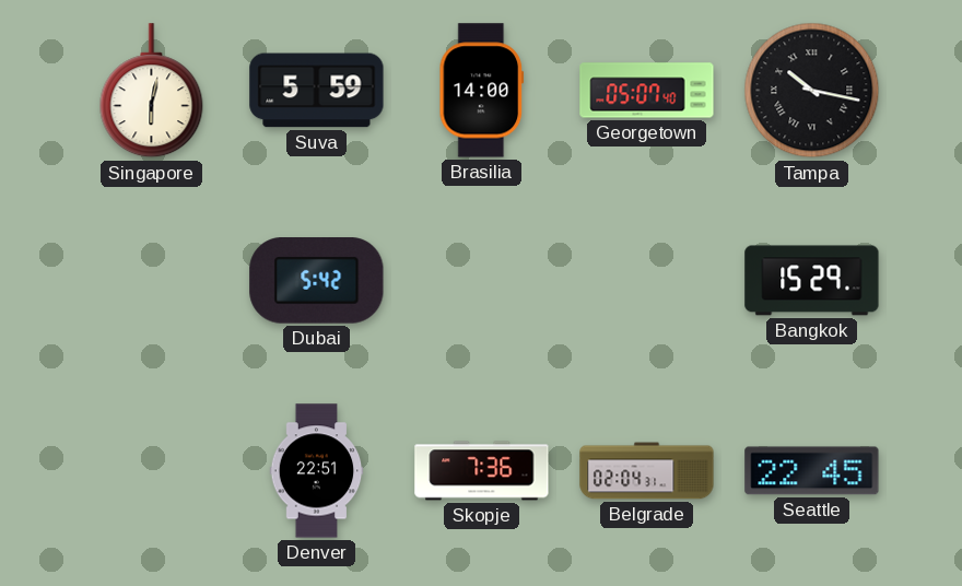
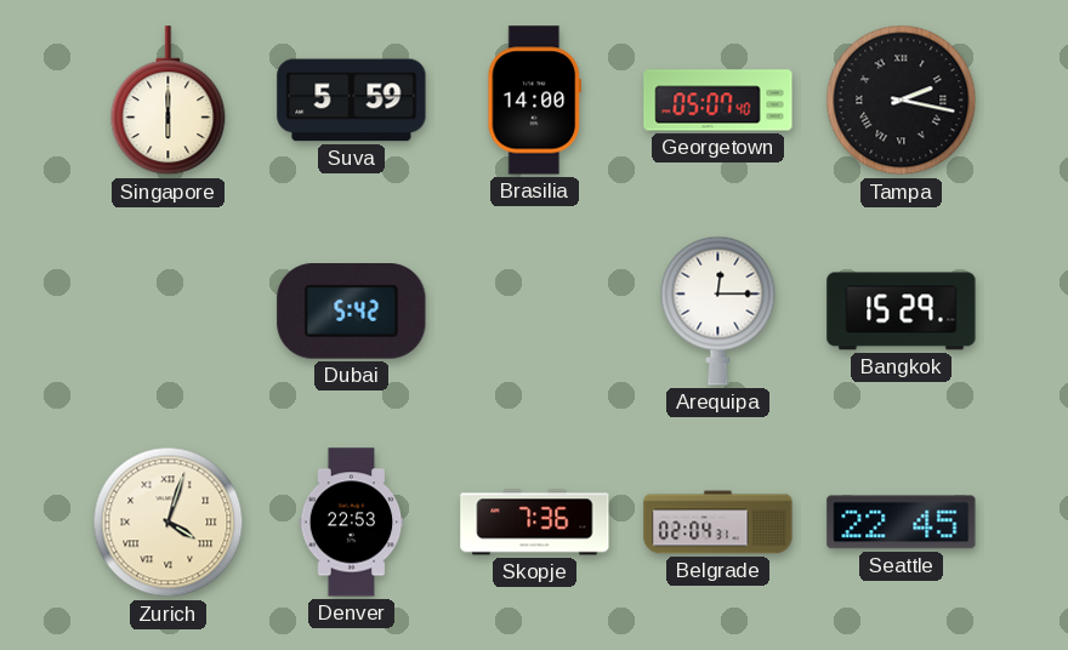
Singapore: 6:02 -> 6:00 (169, 101)
Tampa: 10:17 -> 2:17 (902, 101)
Arequipa: none -> 12:15 (718, 310)
Zurich: none -> 4:03 (169, 523)
Denver: 22:51 -> 22:53 (352, 523)
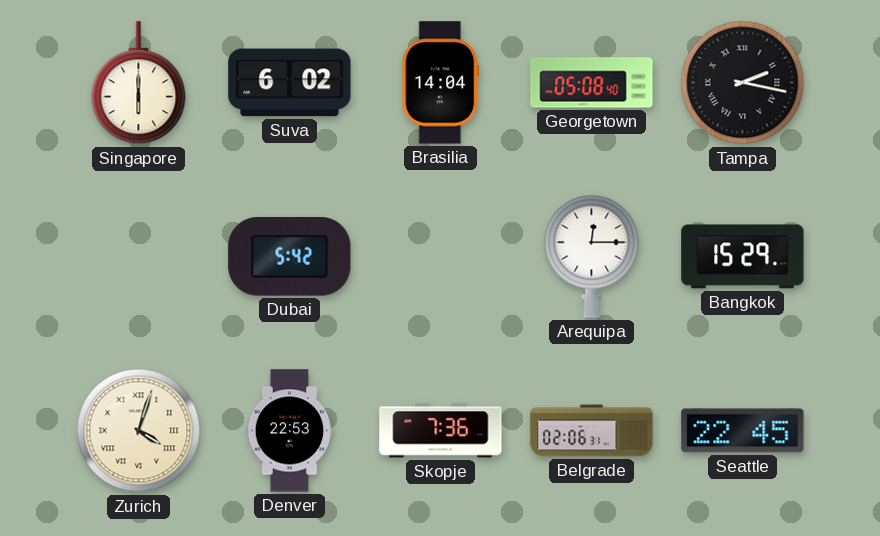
Suva: 5:59 -> 6:02 (290, 83)
Brasilia: 14:00 -> 14:04 (441, 83)
Georgetown: 05:07 -> 05:08 (592, 83)
Belgrade: 02:04 -> 02:06 (592, 431)
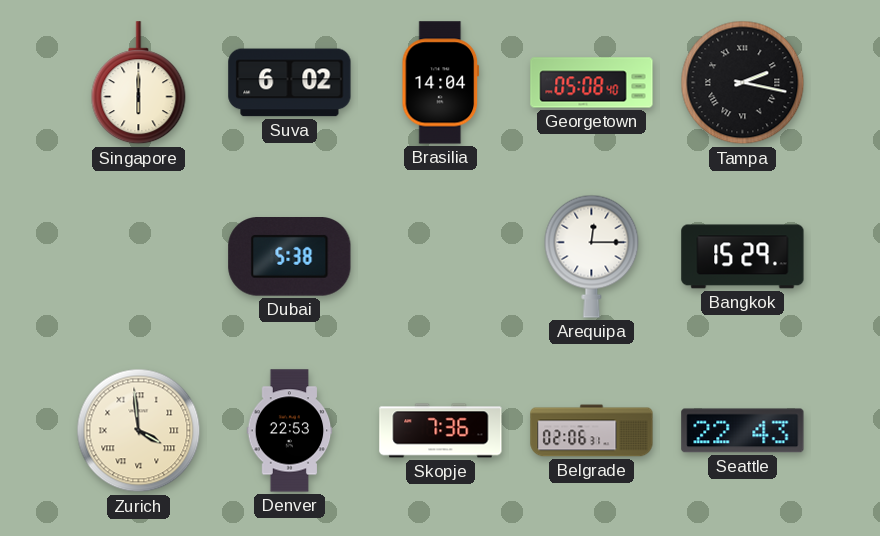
Dubai: 5:42 -> 5:38 (290, 257)
Zurich: 4:03 -> 3:59 (139, 431)
Seattle: 22:45 -> 22:43 (743, 431)
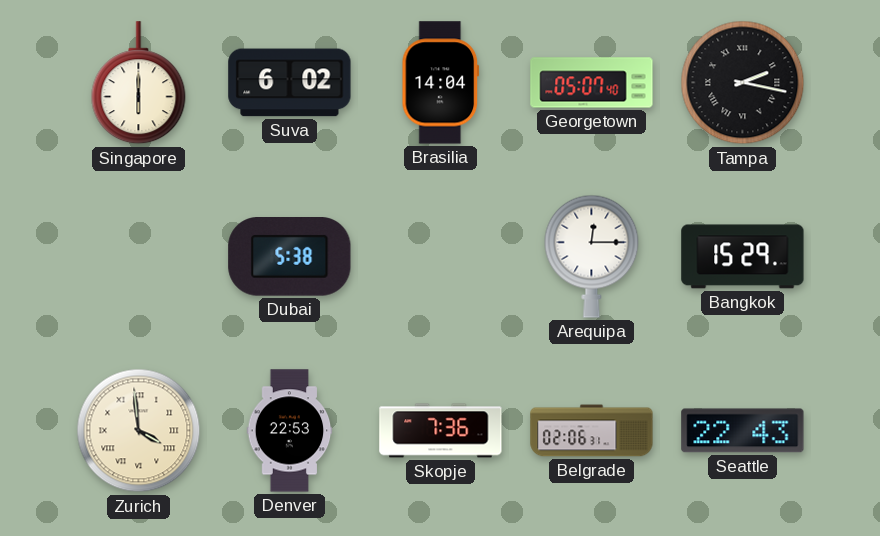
Georgetown: 05:08 -> 05:07 (592, 83)
